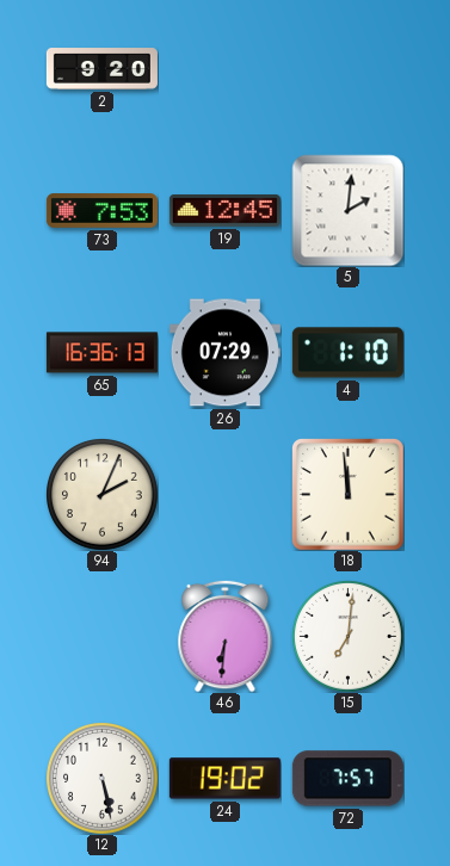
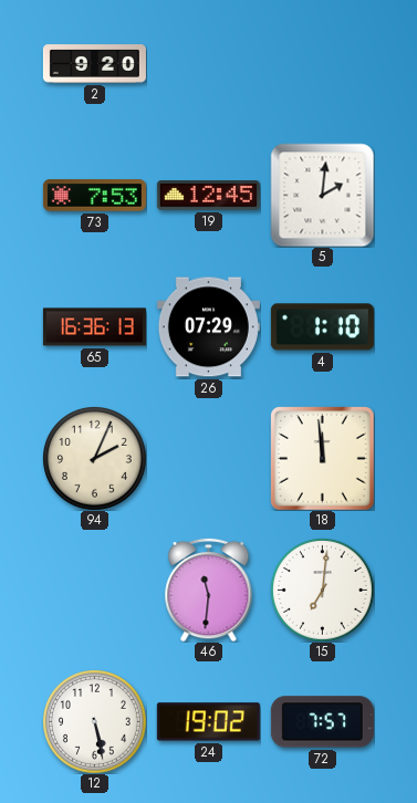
46: 6:31 -> 11:31 (209, 590)
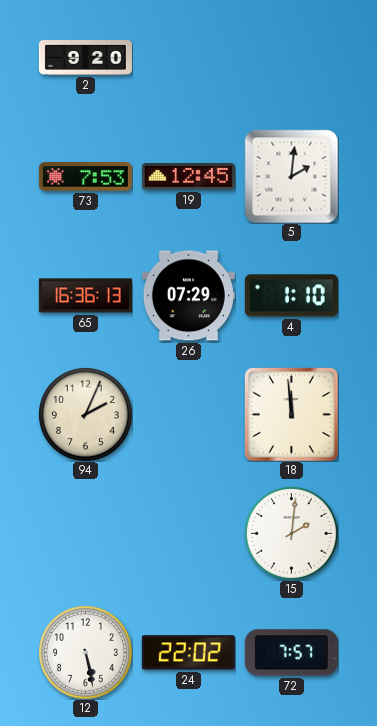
46: 11:31 -> none (209, 590)
15: 7:01 -> 2:01 (292, 534)
24: 19:02 -> 22:02 (188, 653)
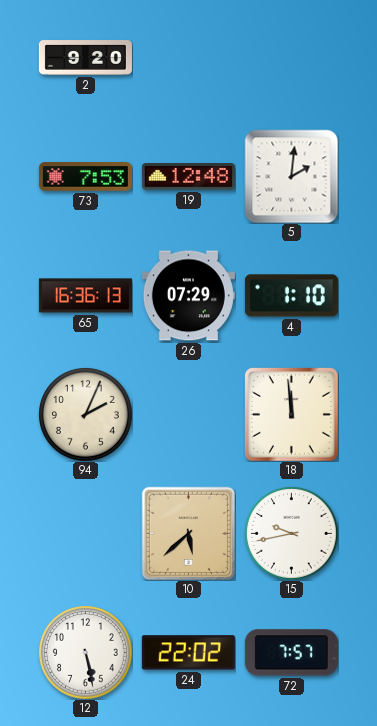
19: 12:45 -> 12:48 (188, 177)
10: none -> 5:38 (188, 533)
15: 2:01 -> 9:43 (292, 534)
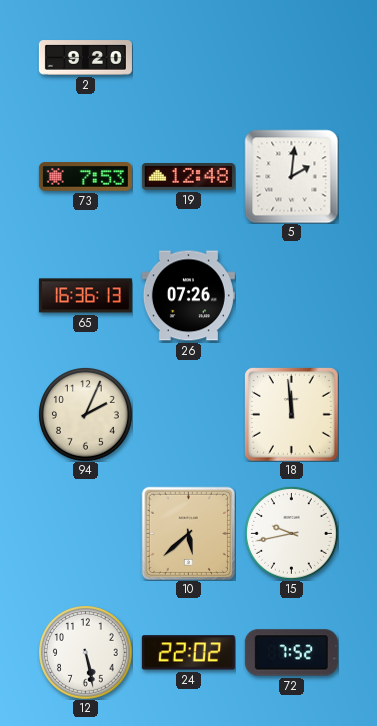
26: 07:29 -> 07:26 (188, 296)
4: 1:10 -> none (291, 296)
72: 7:57 -> 7:52 (291, 653)
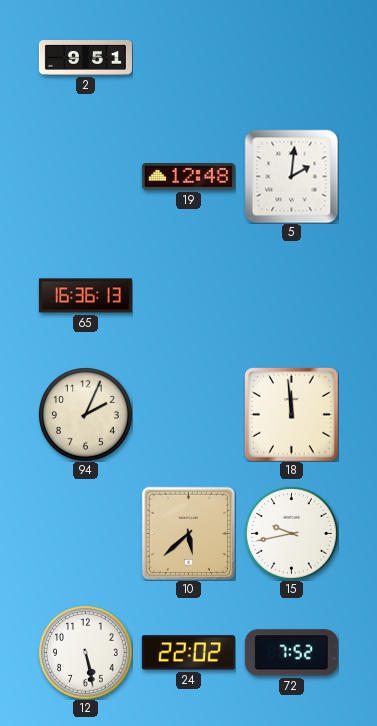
2: 9:20 -> 9:51 (85, 58)
73: 7:53 -> none (85, 177)
26: 07:26 -> none (188, 296)
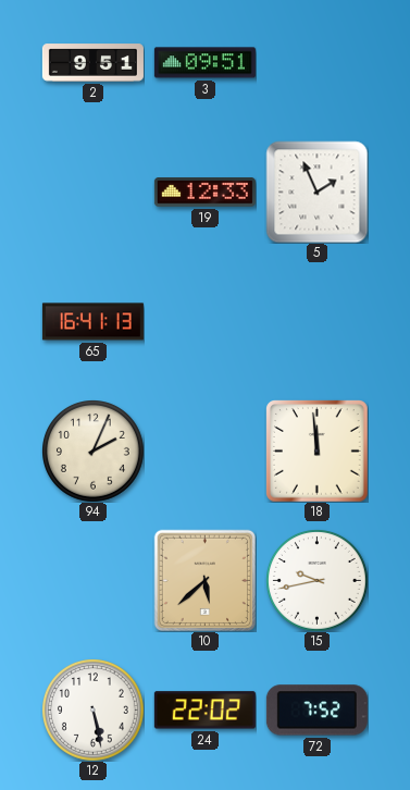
3: none -> 09:51 (204, 63)
19: 12:48 -> 12:33 (204, 193)
5: 2:01 -> 1:56 (316, 192)
65: 16:36 -> 16:41 (92, 322)
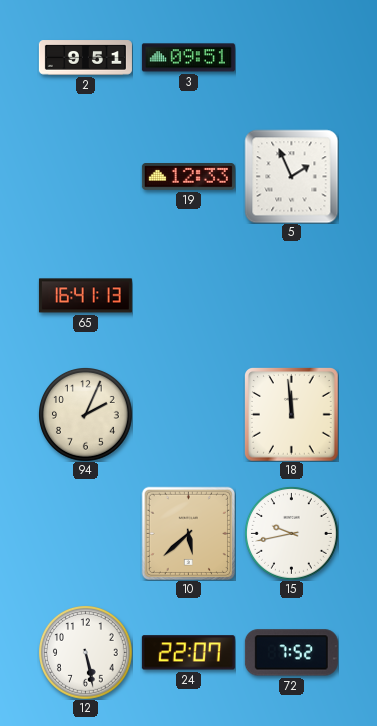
24: 22:02 -> 22:07 (188, 653)
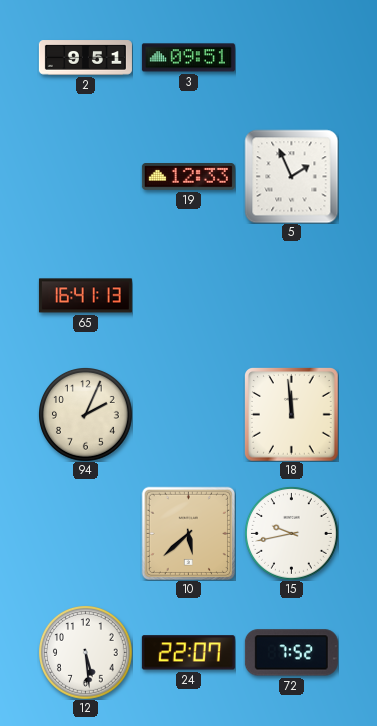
12: 5:28 -> 5:29 (86, 653)
